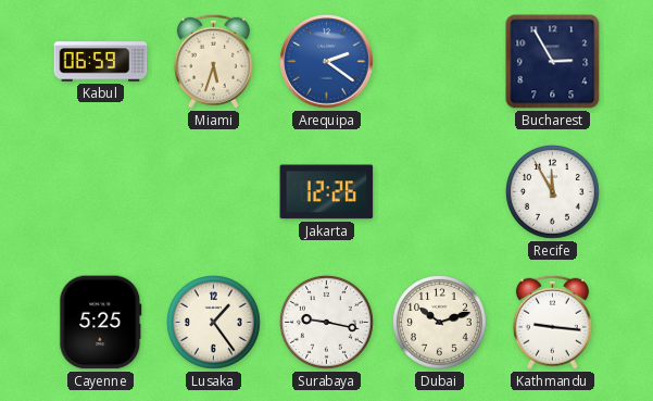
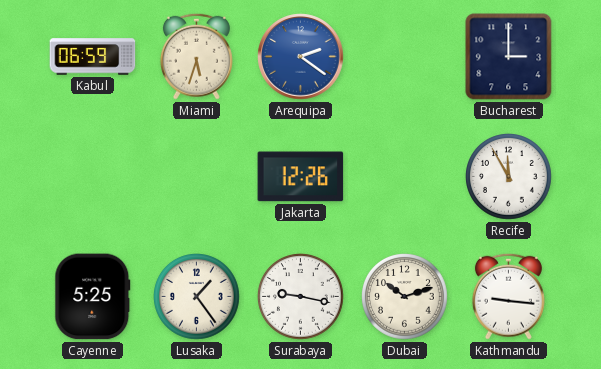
Bucharest: 2:55 -> 3:00 (509, 57)
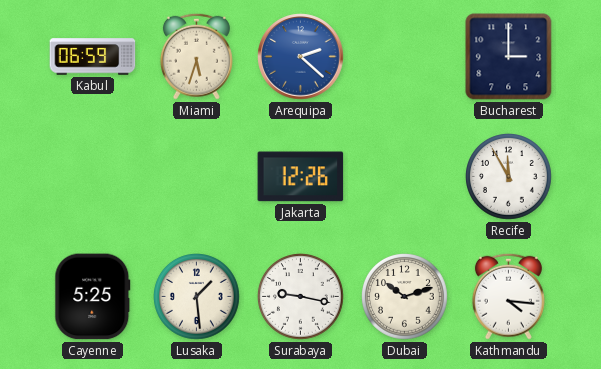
Arequipa: 2:21 -> 2:22 (301, 57)
Lusaka: 1:24 -> 1:29 (197, 297)
Kathmandu: 9:16 -> 4:16 (508, 296)
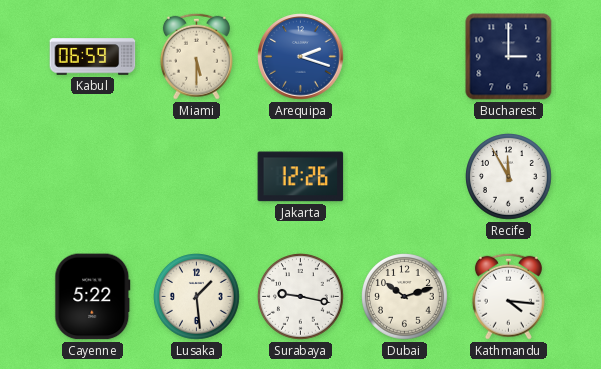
Miami: 5:33 -> 5:30 (196, 56)
Arequipa: 2:22 -> 2:18 (301, 57)
Cayenne: 5:25 -> 5:22 (93, 297)
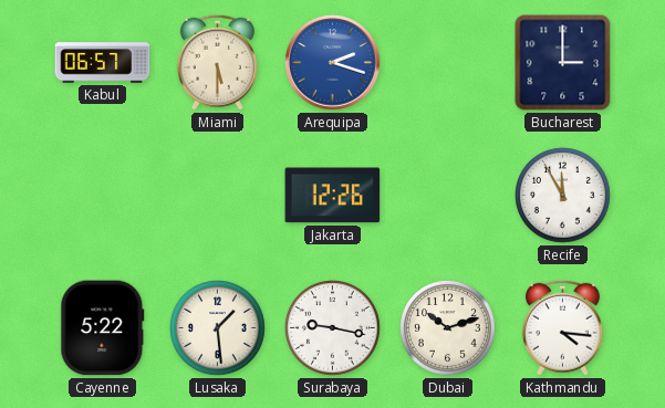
Kabul: 06:59 -> 06:57 (103, 63)
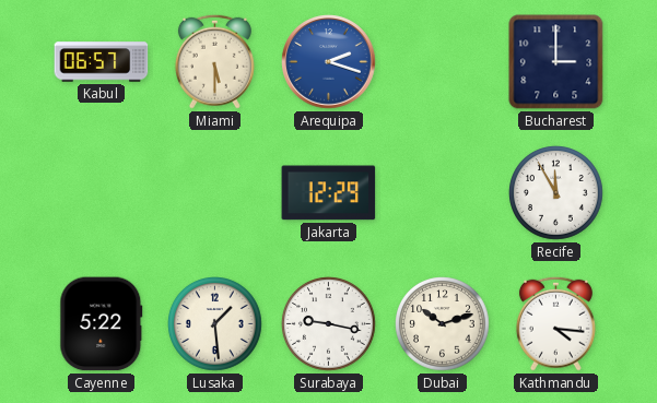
Jakarta: 12:26 -> 12:29 (329, 193)
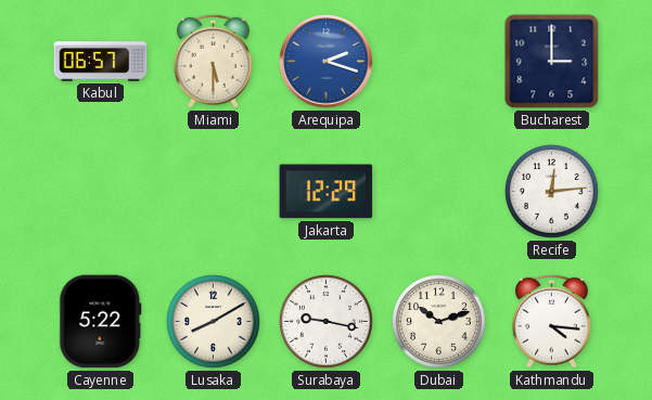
Recife: 11:55 -> 12:14 (552, 192)
Lusaka: 1:29 -> 8:10 (214, 322)
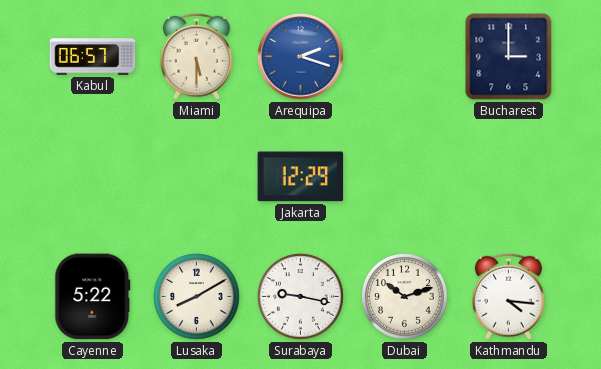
Recife: 12:14 -> none (552, 192)
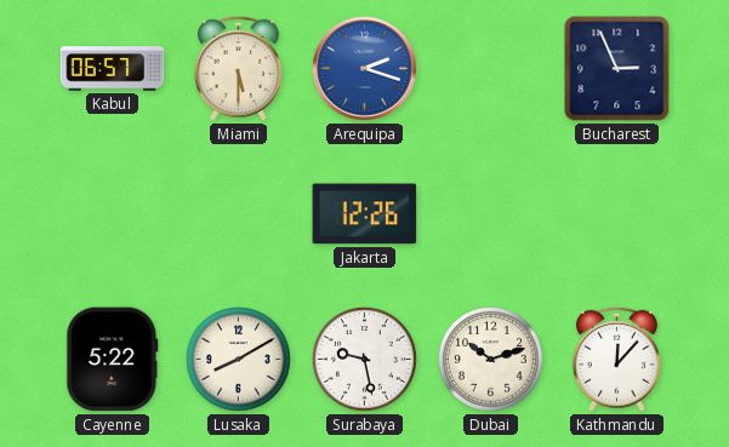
Bucharest: 3:00 -> 2:56 (617, 69)
Jakarta: 12:29 -> 12:26 (365, 214)
Surabaya: 9:17 -> 9:28 (365, 360)
Kathmandu: 4:16 -> 12:07 (616, 359)
